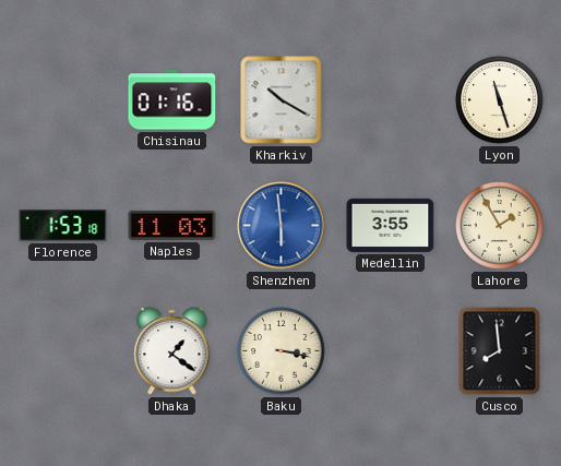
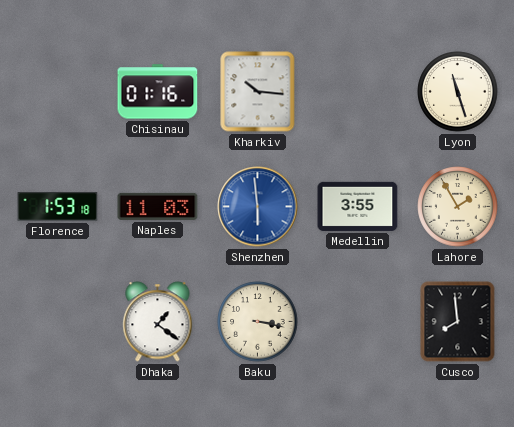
Kharkiv: 10:20 -> 10:16 (258, 92)
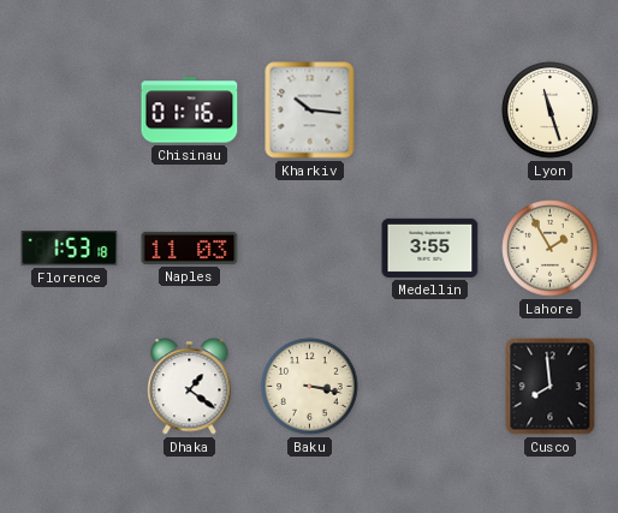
Shenzhen: 5:59 -> none (258, 207)
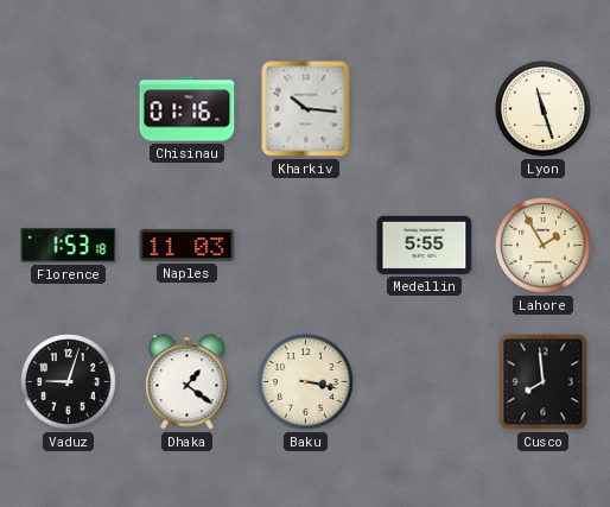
Medellin: 3:55 -> 5:55 (425, 245)
Vaduz: none -> 9:03 (69, 382)
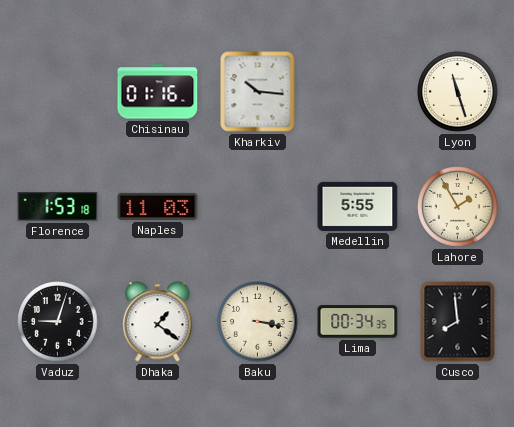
Lima: none -> 00:34 (358, 322)
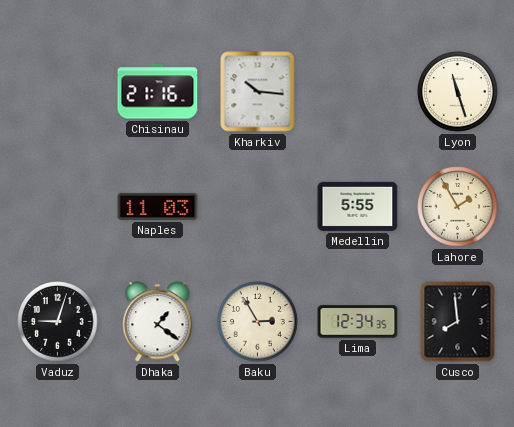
Chisinau: 01:16 -> 21:16 (158, 92)
Florence: 1:53 -> none (58, 207)
Baku: 3:17 -> 2:55 (258, 322)
Lima: 00:34 -> 12:34 (358, 322)
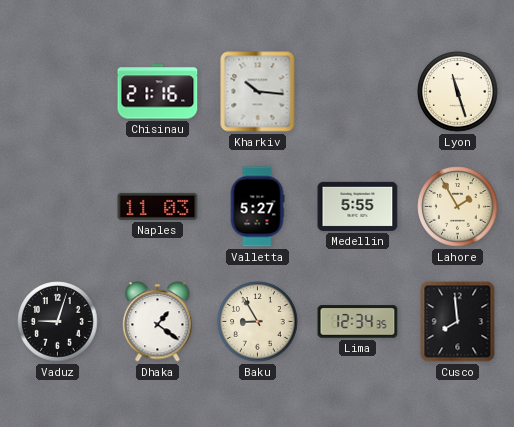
Valletta: none -> 5:27 (257, 207)
Baku: 2:55 -> 8:55 (258, 322)
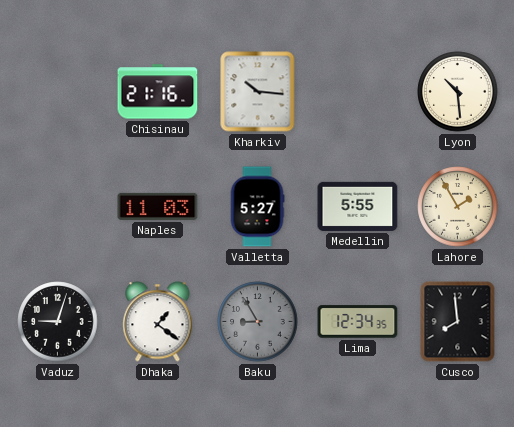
Lyon: 11:27 -> 10:29 (458, 92)
Baku dial: cream -> grey (258, 322)
